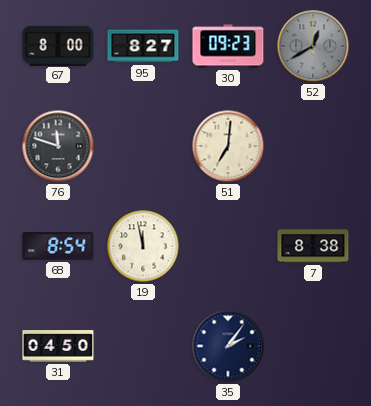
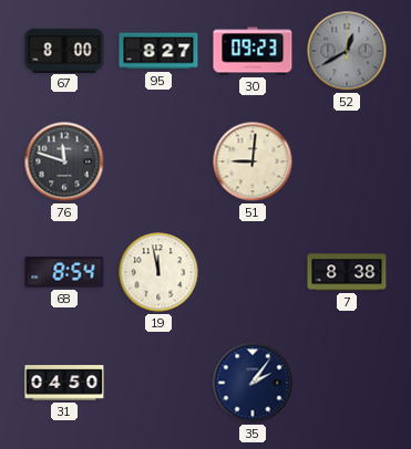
51: 7:01 -> 9:01 (253, 161)
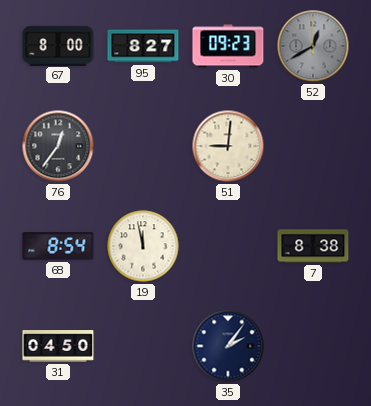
76: 11:48 -> 12:36 (58, 146)
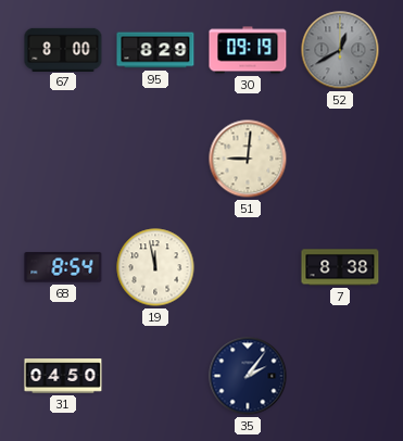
95: 8:27 -> 8:29 (155, 50)
30: 09:23 -> 09:19 (248, 50)
76: 12:36 -> none (58, 146)
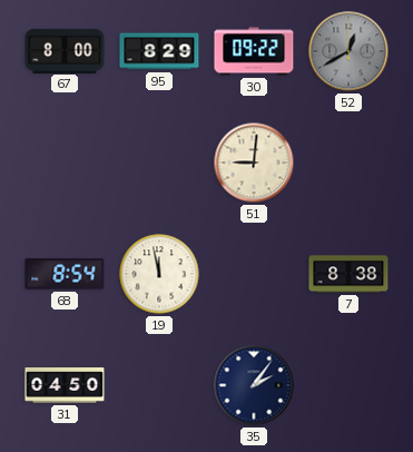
30: 09:19 -> 09:22 (254, 51)
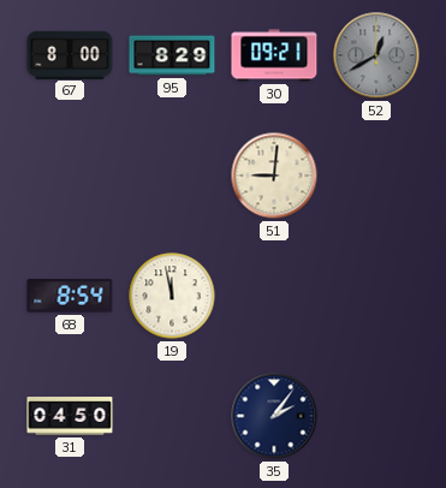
30: 09:22 -> 09:21 (274, 55)
7: 8:38 -> none (348, 274)
